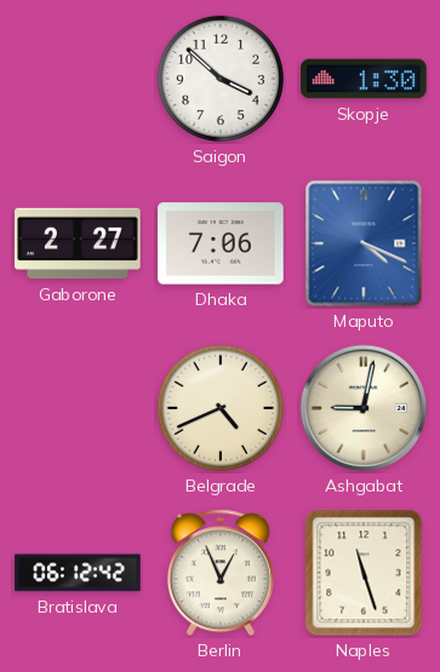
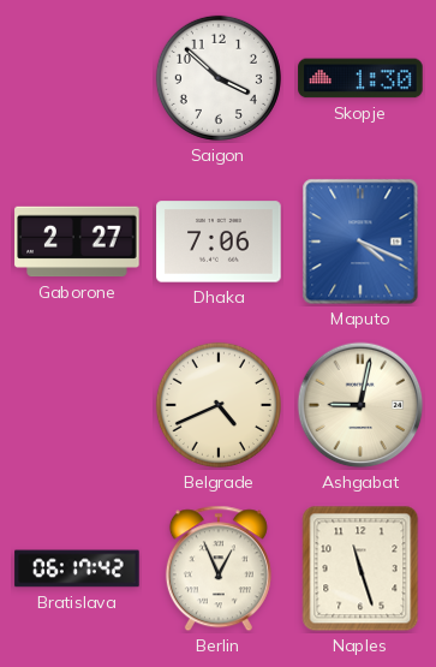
Bratislava: 06:12 -> 06:17 (77, 568)
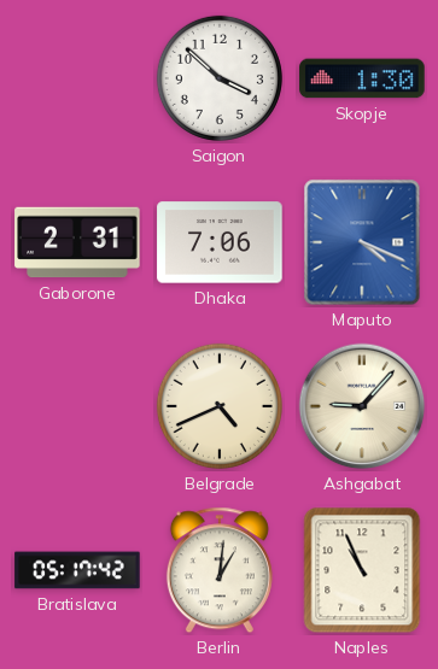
Gaborone: 2:27 -> 2:31 (77, 242)
Ashgabat: 9:02 -> 9:07 (362, 406)
Bratislava: 06:17 -> 05:17 (77, 570)
Berlin: 12:56 -> 1:01 (220, 570)
Naples: 11:27 -> 10:56 (362, 570)
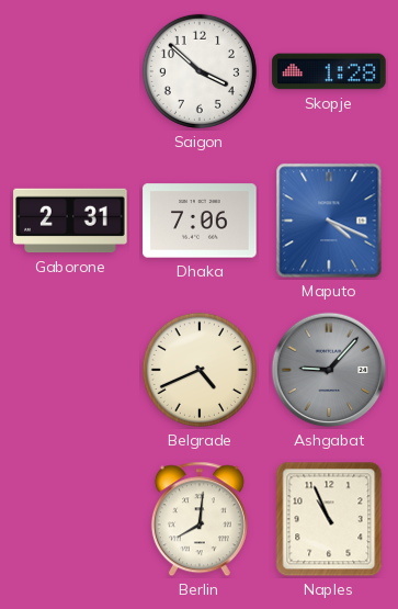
Skopje: 1:30 -> 1:28 (329, 71)
Ashgabat dial: cream -> grey (329, 370)
Bratislava: 05:17 -> none (77, 570)
Berlin: 1:01 -> 8:01 (200, 519)
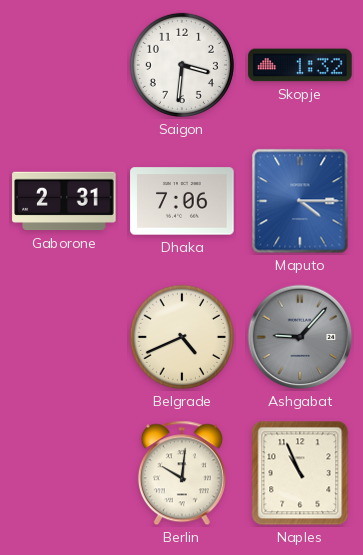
Saigon: 3:52 -> 3:31 (182, 65)
Skopje: 1:28 -> 1:32 (300, 65)
Maputo: 4:19 -> 4:15 (300, 201)
Berlin: 8:01 -> 10:01 (182, 473)
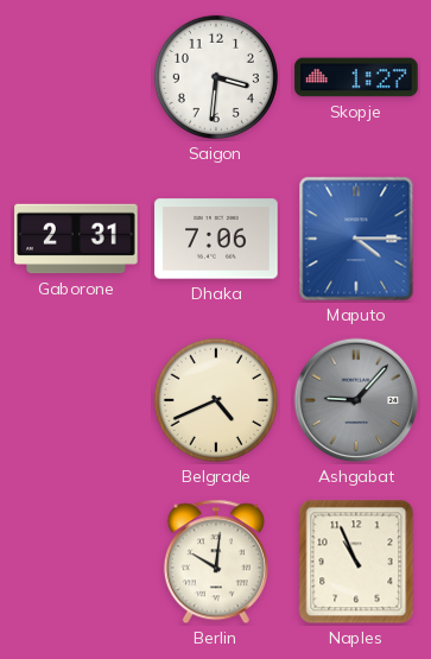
Skopje: 1:32 -> 1:27 (356, 77)
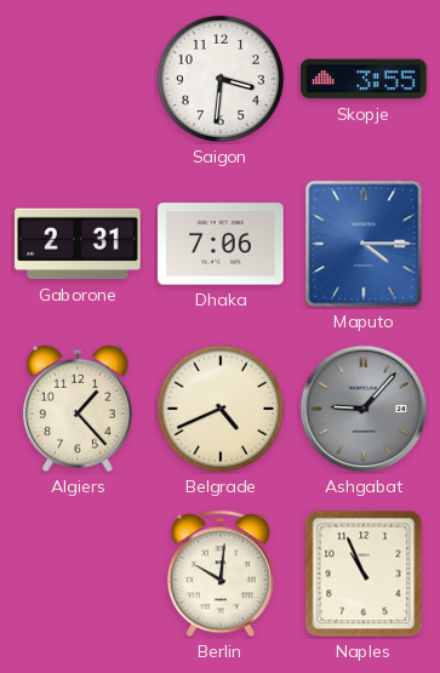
Skopje: 1:27 -> 3:55 (364, 79)
Algiers: none -> 1:23 (78, 409)
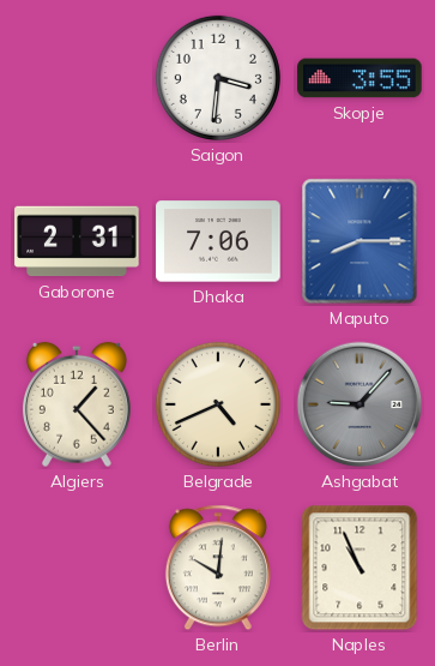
Maputo: 4:15 -> 8:15 (360, 241)
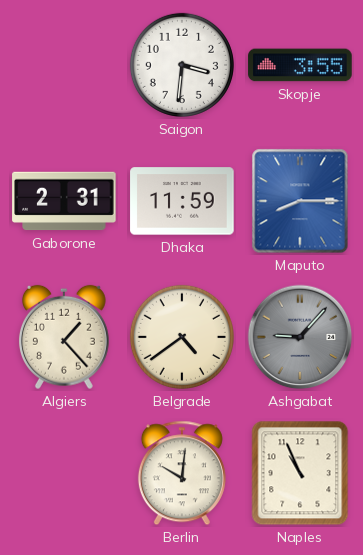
Dhaka: 7:06 -> 11:59 (182, 201)
Belgrade: 4:41 -> 4:39 (182, 337)
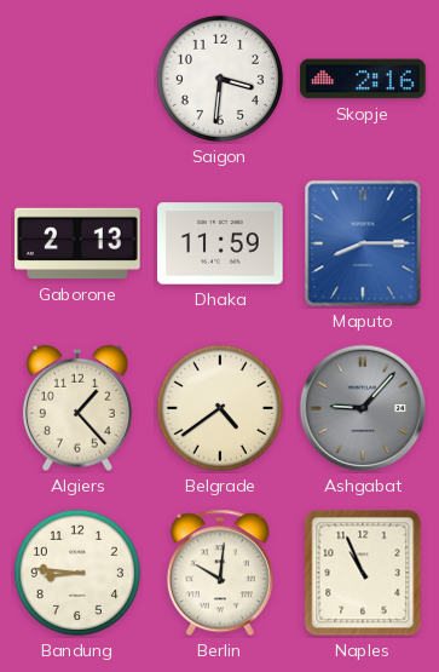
Skopje: 3:55 -> 2:16 (363, 79)
Gaborone: 2:31 -> 2:13 (77, 243)
Bandung: none -> 8:46 (77, 573)
